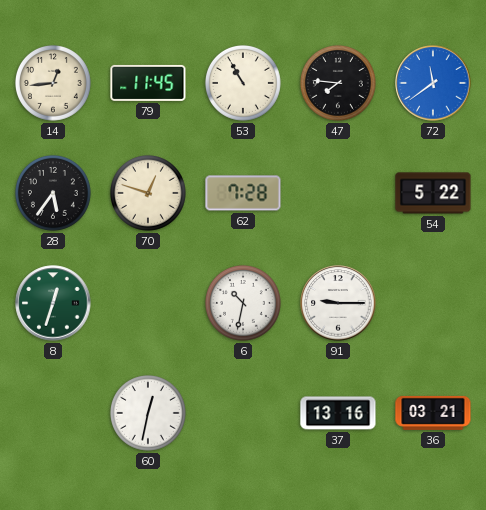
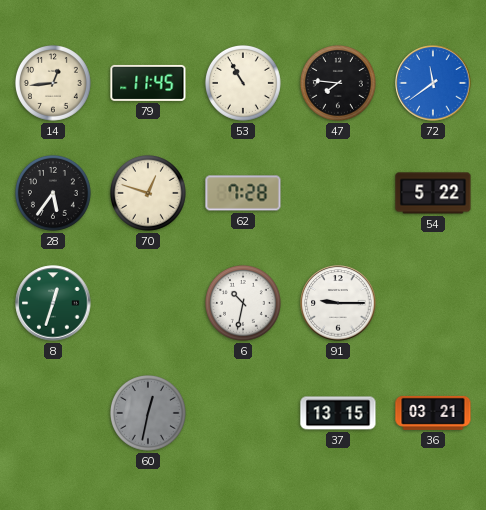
60 dial: white -> grey (148, 413)
37: 13:16 -> 13:15 (338, 413)
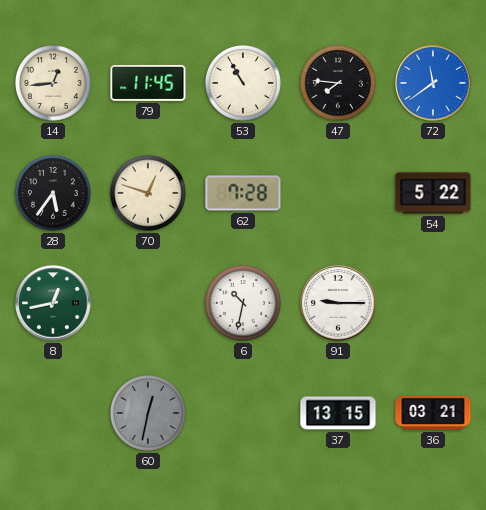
8: 12:33 -> 12:43 (53, 303)
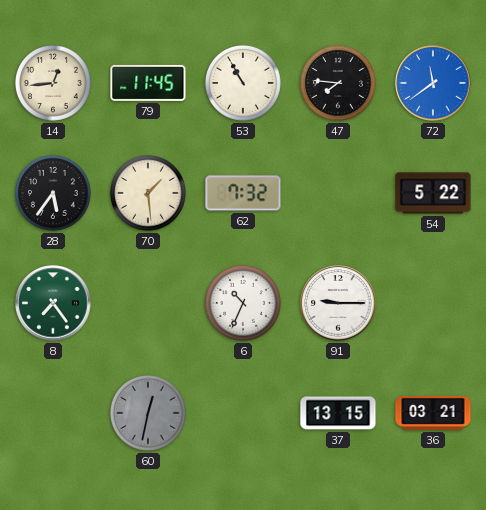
70: 12:48 -> 1:29 (148, 193)
62: 7:28 -> 7:32 (243, 193)
8: 12:43 -> 7:24 (53, 303)
6: 10:32 -> 10:34 (243, 303)
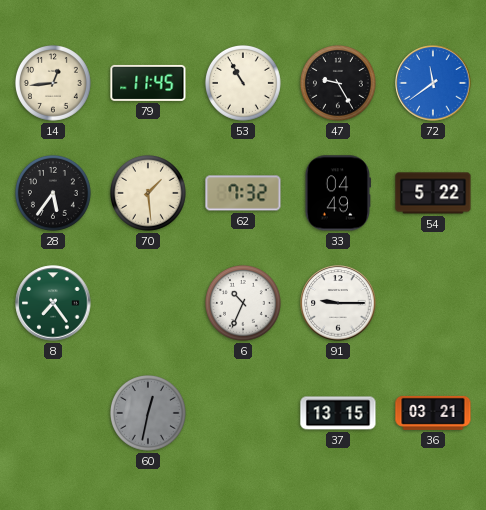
47: 7:46 -> 9:25 (338, 83)
33: none -> 04:49 (337, 193)
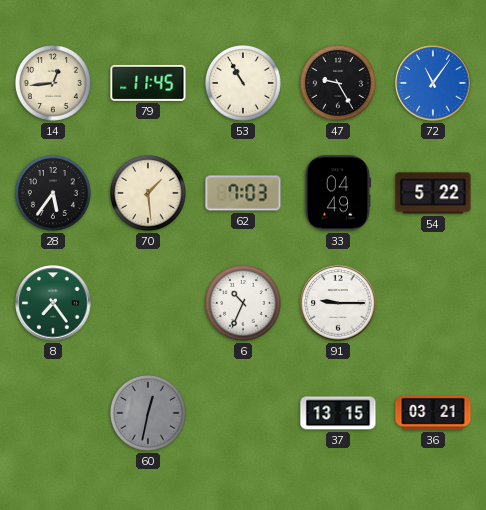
72: 11:39 -> 11:06 (433, 83)
62: 7:32 -> 7:03 (243, 193)
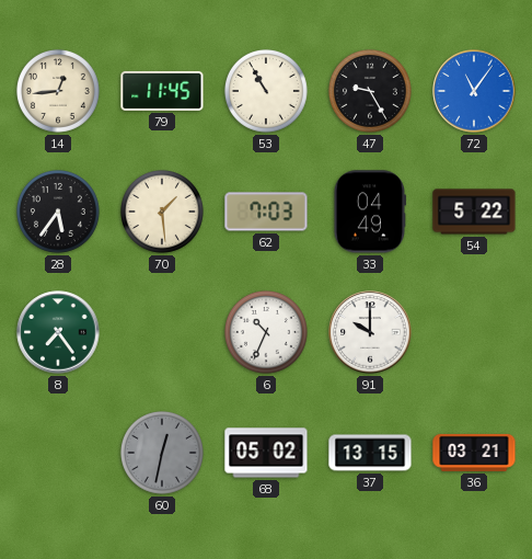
91: 9:15 -> 10:00 (370, 332)
68: none -> 05:02 (266, 453)
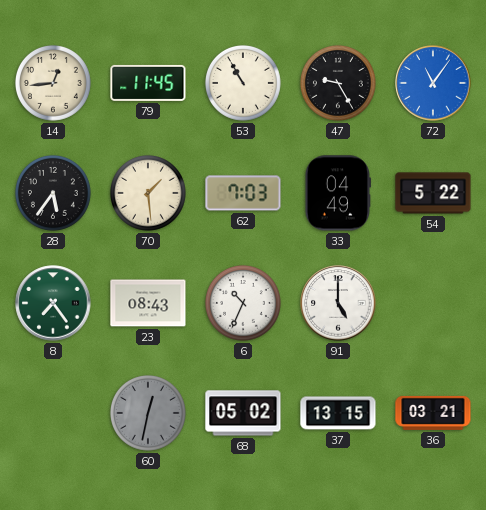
23: none -> 08:43 (148, 303)
91: 10:00 -> 5:00 (338, 303)
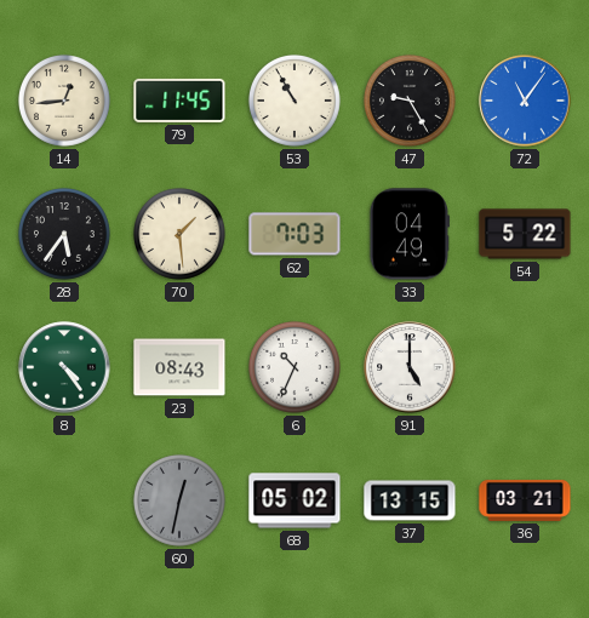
8: 7:24 -> 4:24 (64, 367)
